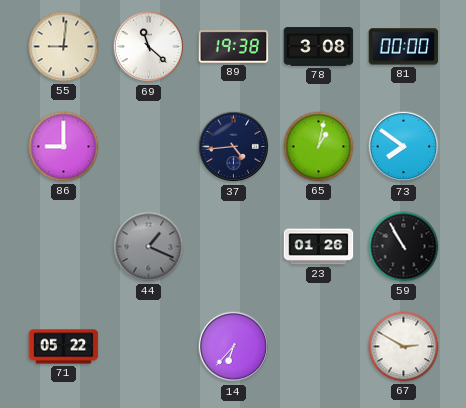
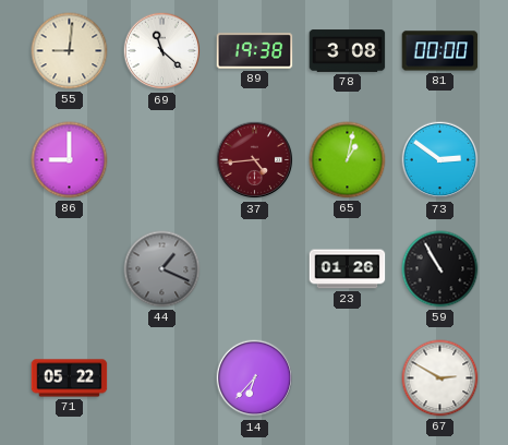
37 dial: navy -> burgundy (255, 160)
73: 7:51 -> 2:51 (440, 160)
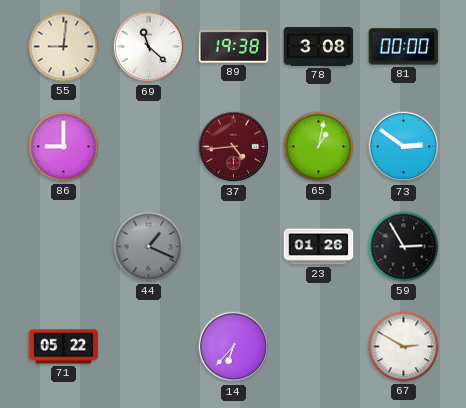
59: 10:55 -> 2:55 (404, 247)
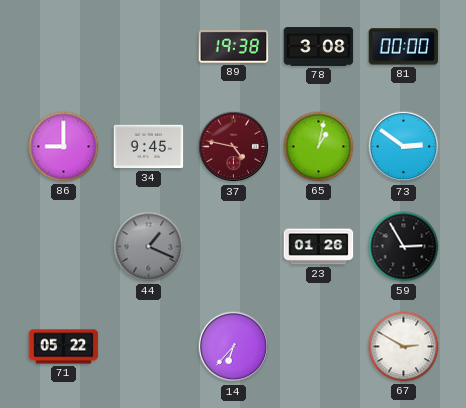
55: 9:01 -> none (64, 47)
69: 11:22 -> none (149, 47)
34: none -> 9:45 (149, 147)
37: 4:44 -> 4:47 (234, 147)
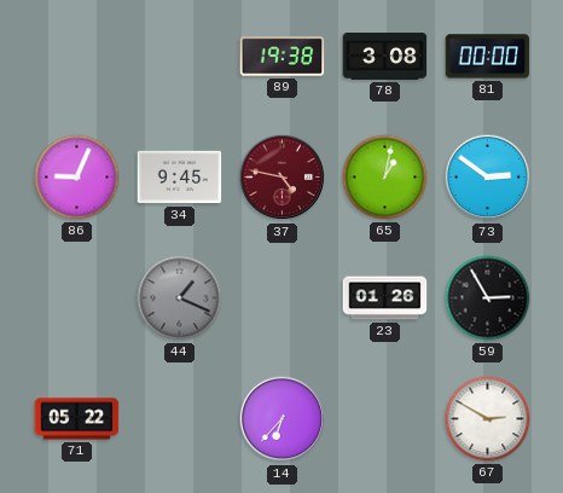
86: 9:00 -> 9:04 (77, 178)
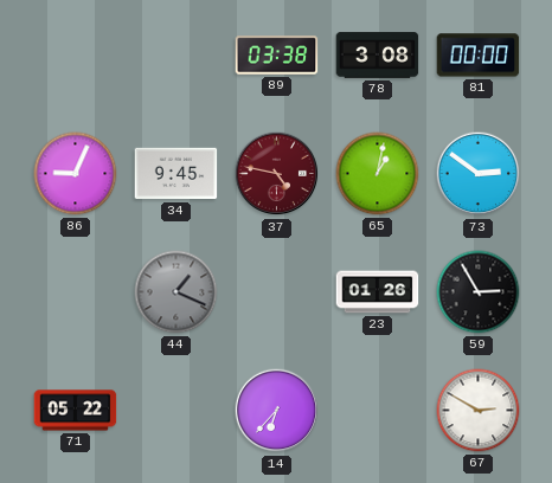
89: 19:38 -> 03:38 (277, 56)
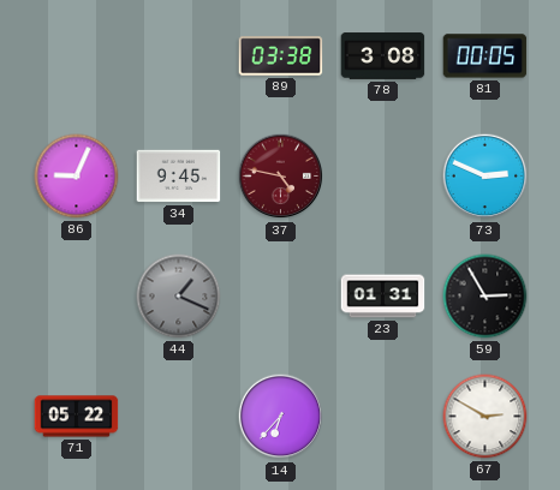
81: 00:00 -> 00:05 (485, 56)
65: 1:02 -> none (378, 174)
73: 2:51 -> 2:49 (485, 177)
23: 01:26 -> 01:31 (383, 297)
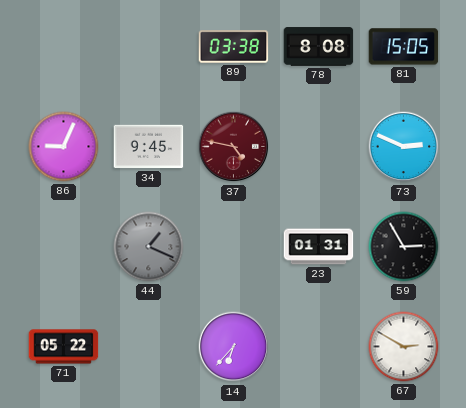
78: 3:08 -> 8:08 (319, 47)
81: 00:05 -> 15:05 (404, 47)
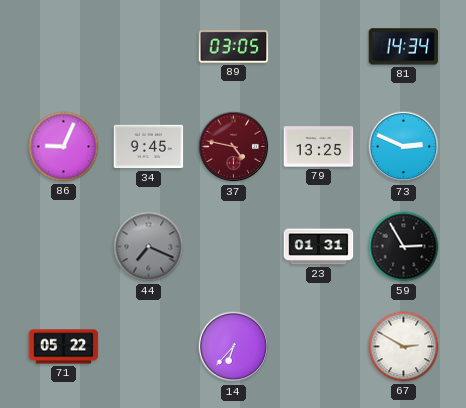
89: 03:38 -> 03:05 (234, 47)
78: 8:08 -> none (319, 47)
81: 15:05 -> 14:34 (404, 47)
79: none -> 13:25 (319, 147)
44: 1:19 -> 7:19 (149, 247)
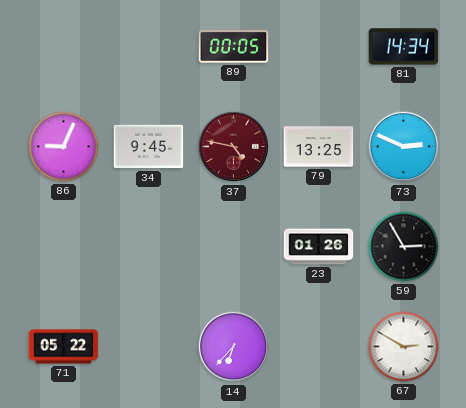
89: 03:05 -> 00:05 (234, 47)
44: 7:19 -> none (149, 247)
23: 01:31 -> 01:26 (319, 247)
